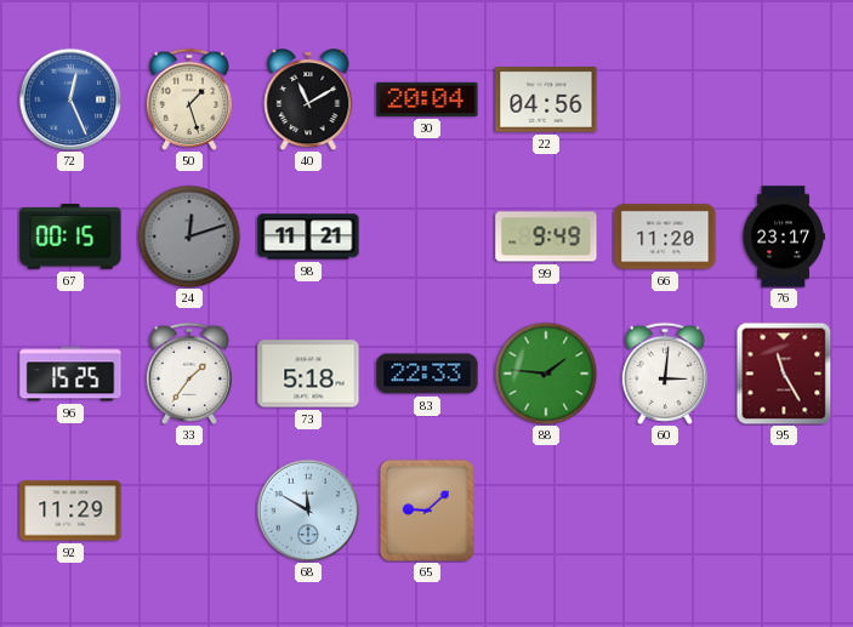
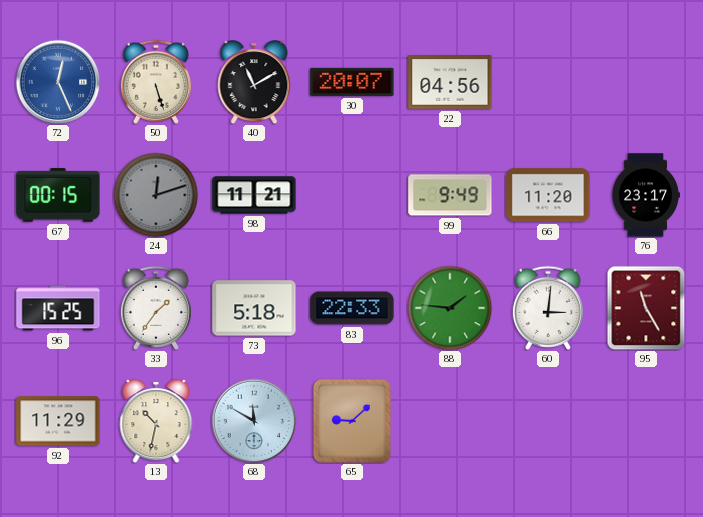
50: 1:27 -> 5:27 (156, 82)
30: 20:04 -> 20:07 (352, 82)
13: none -> 10:32 (156, 421)
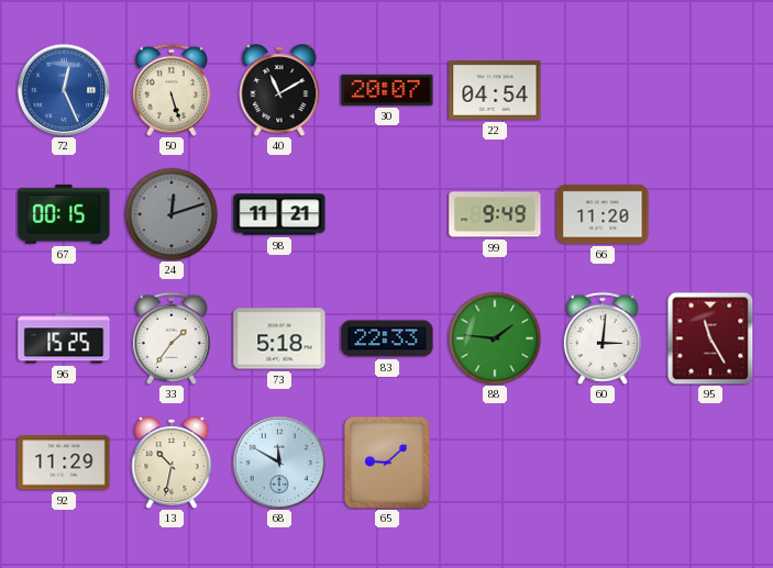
22: 04:56 -> 04:54 (495, 90)
76: 23:17 -> none (646, 195)
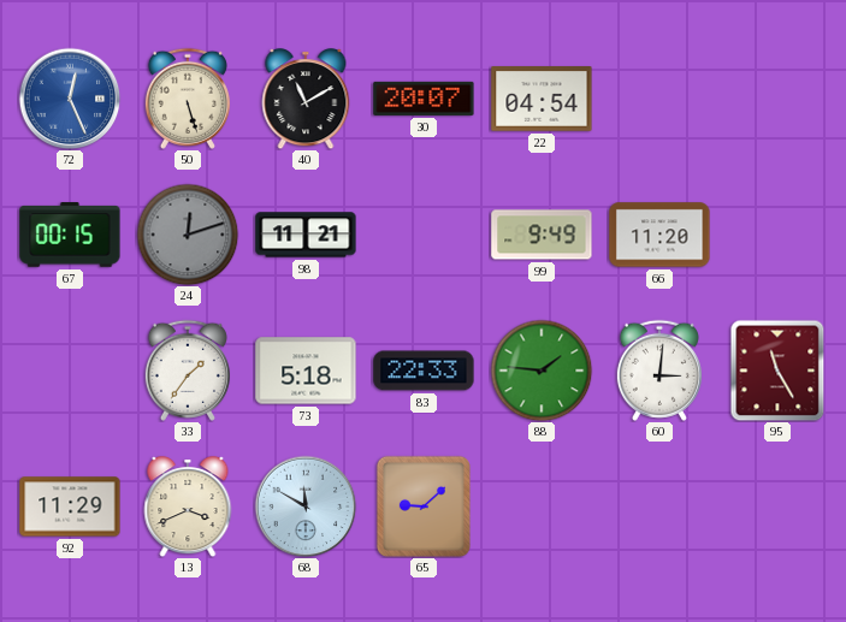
96: 15:25 -> none (64, 338)
13: 10:32 -> 3:41 (188, 507)
